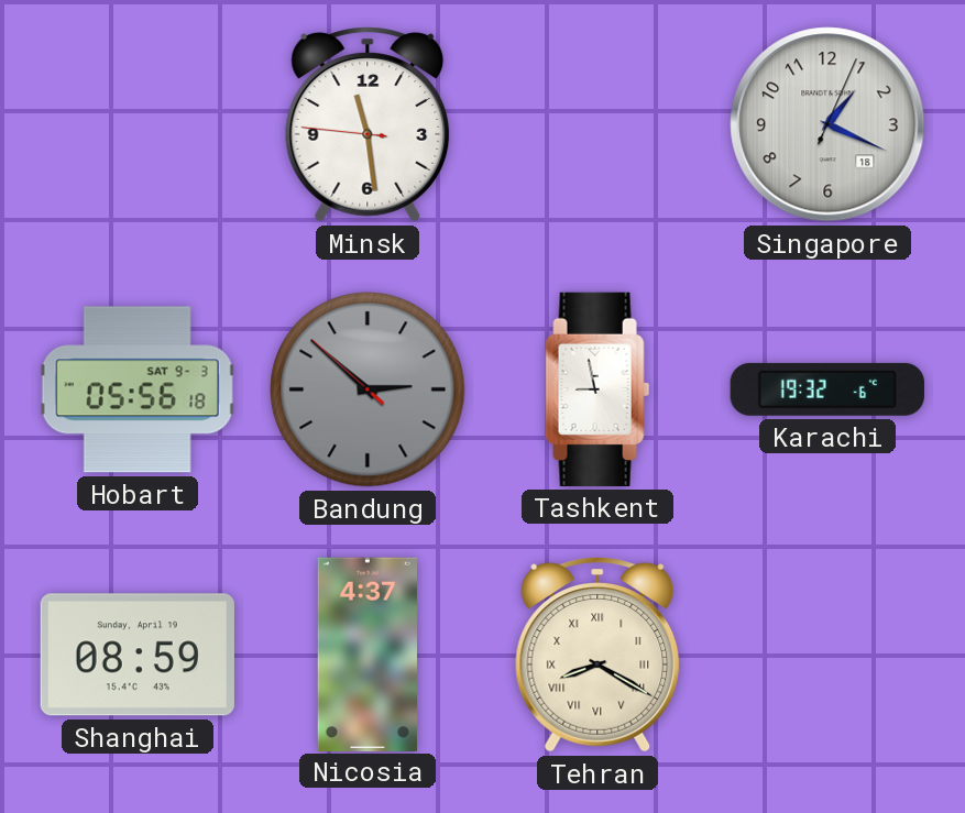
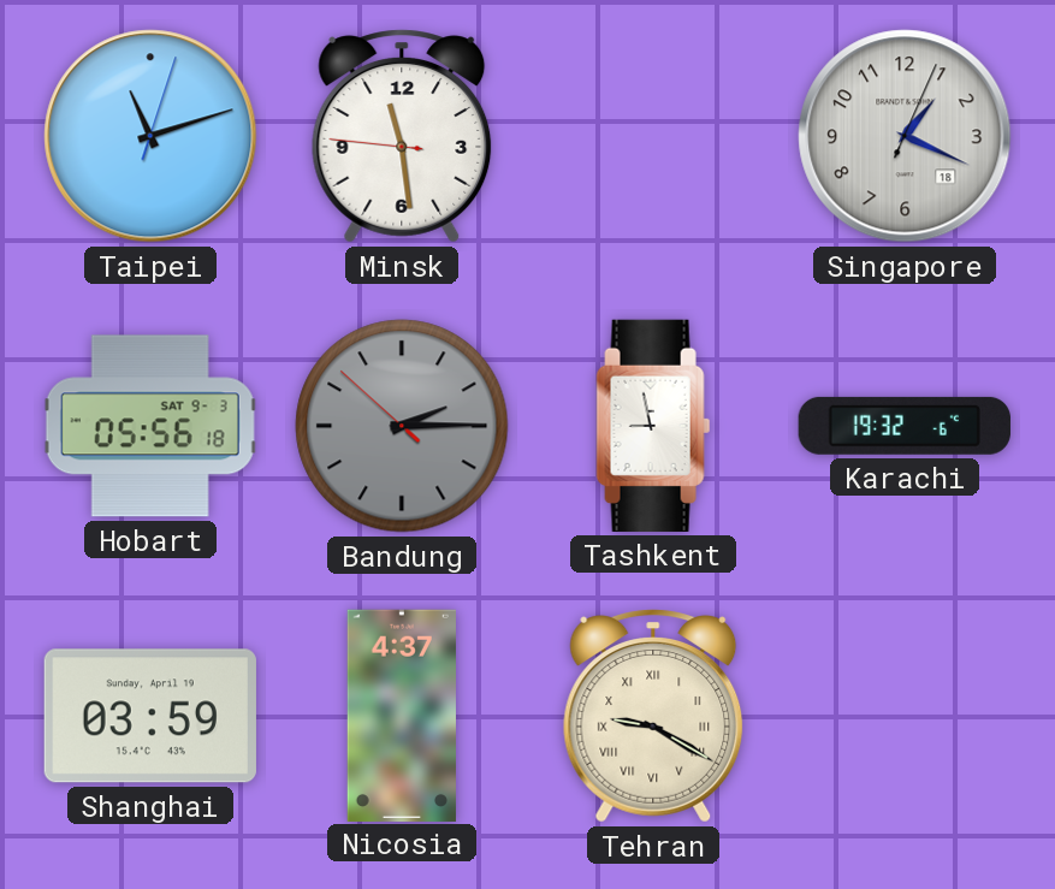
Taipei: none -> 11:12 (150, 136)
Bandung: 2:51 -> 2:14 (402, 426)
Shanghai: 08:59 -> 03:59 (150, 716)
Tehran: 8:20 -> 9:20 (653, 716)
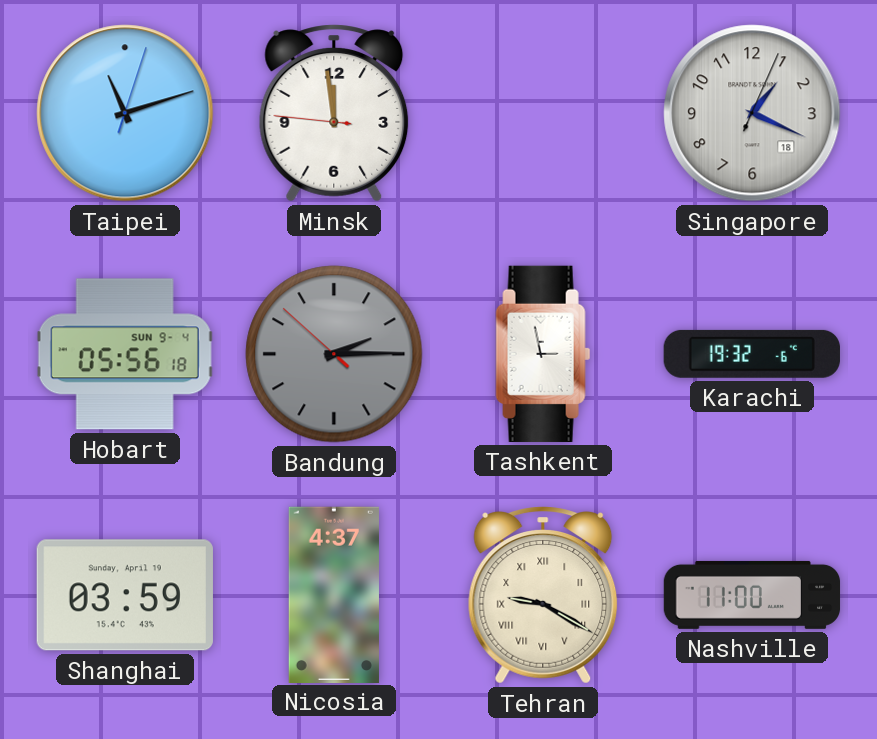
Minsk: 11:28 -> 11:58 (334, 113)
Hobart date: SAT 9-3 -> SUN 9-4 (125, 354)
Tashkent: 8:58 -> 2:58 (543, 354)
Nashville: none -> 11:00 (752, 595)
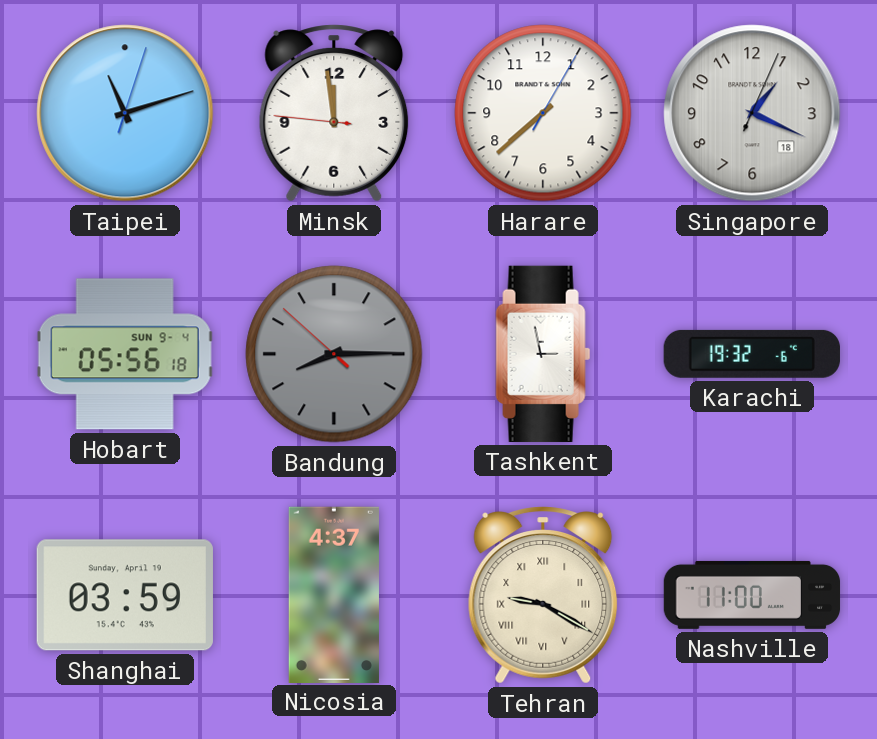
Harare: none -> 7:38 (543, 113)
Bandung: 2:14 -> 8:14 (334, 354)
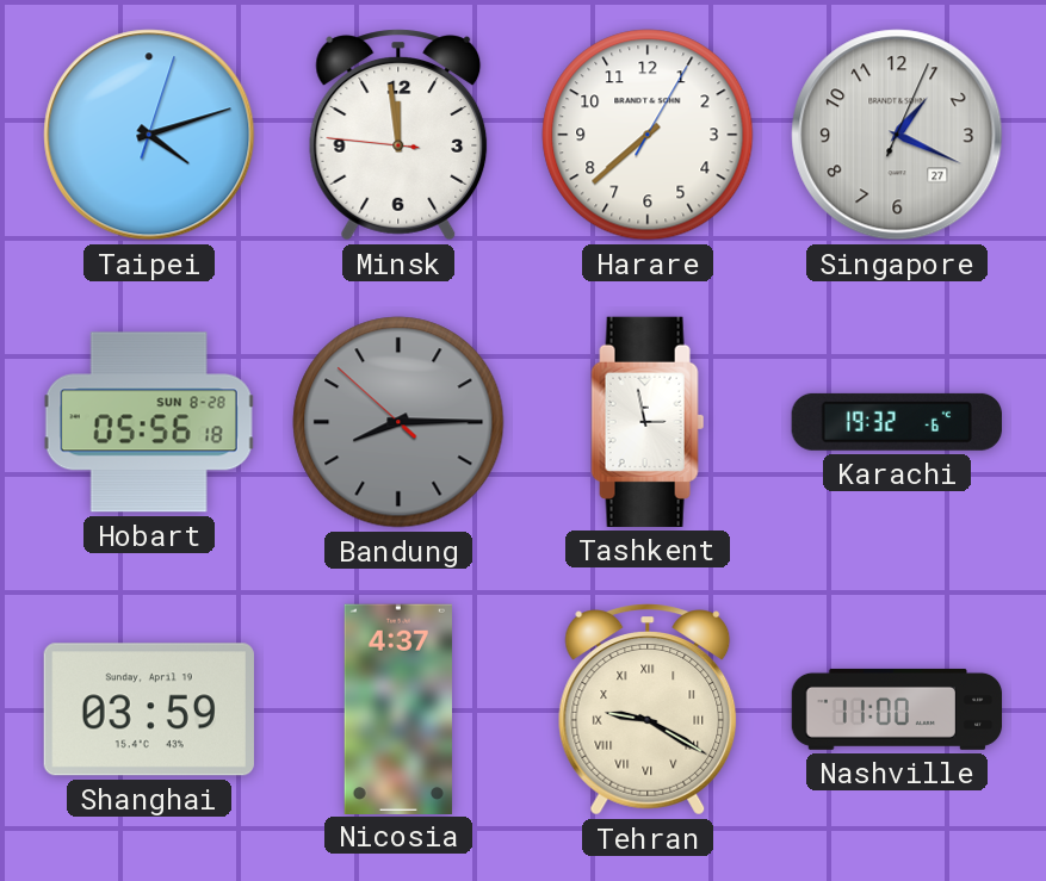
Taipei: 11:12 -> 4:12 (149, 135)
Singapore date: 18 -> 27 (897, 135)
Hobart date: SUN 9-4 -> SUN 8-28 (149, 422)
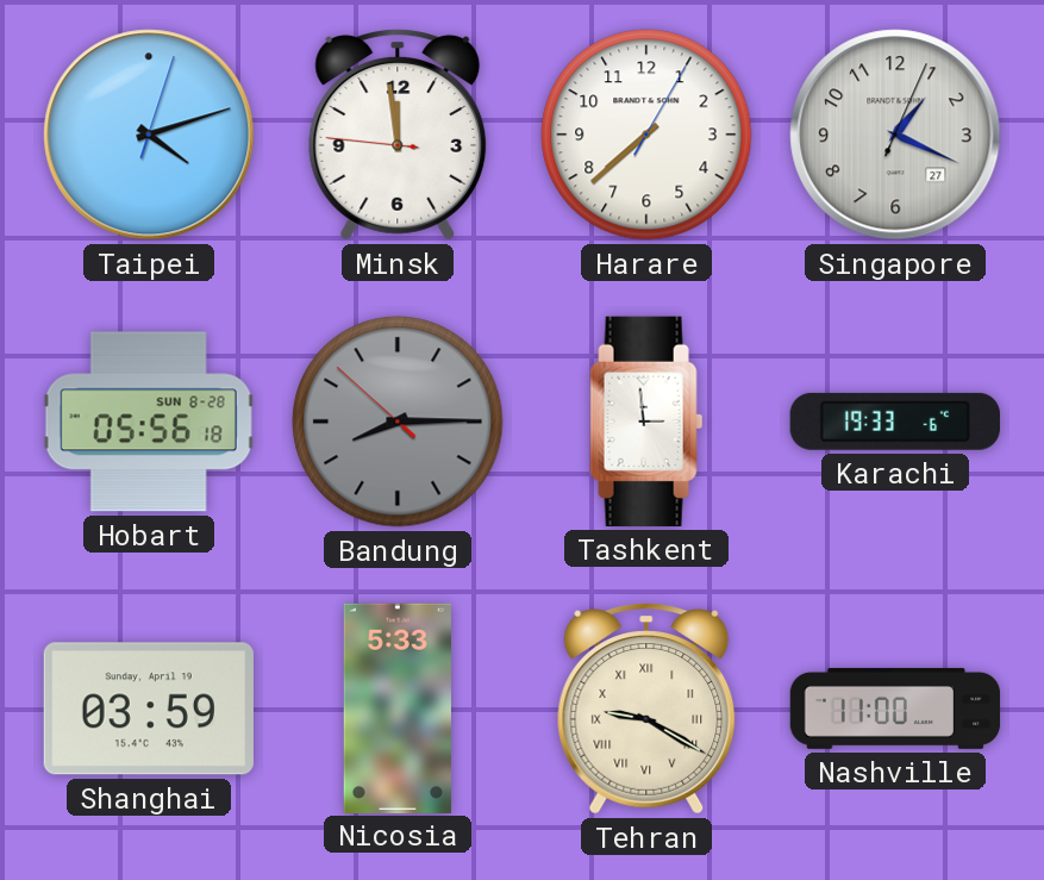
Tashkent: 2:58 -> 2:59 (646, 422)
Karachi: 19:32 -> 19:33 (895, 422)
Nicosia: 4:37 -> 5:33 (398, 707)
